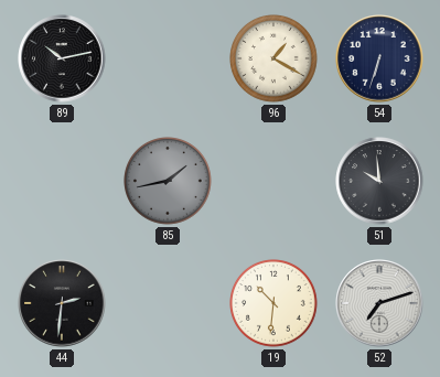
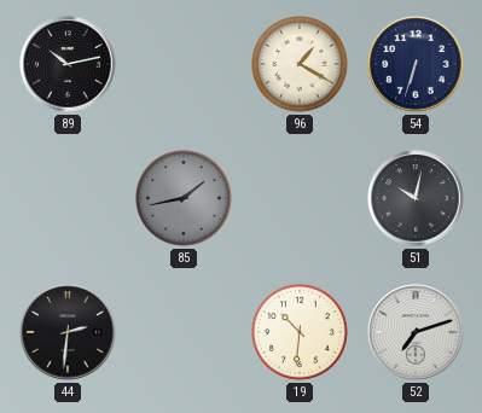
51: 9:59 -> 10:02 (416, 198)
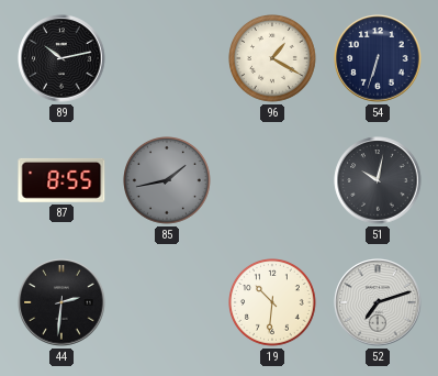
87: none -> 8:55 (61, 180)
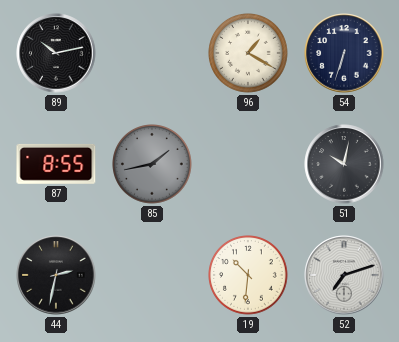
44: 2:31 -> 2:32 (56, 275)
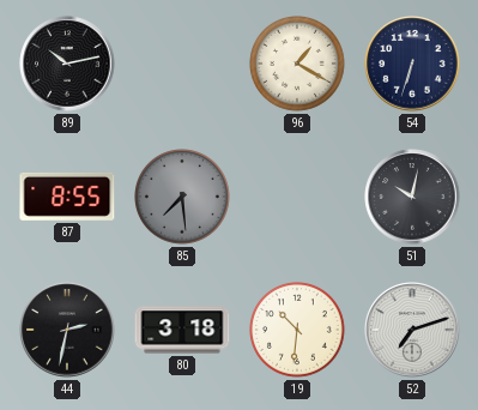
85: 1:43 -> 7:29 (183, 198)
80: none -> 3:18 (182, 330)
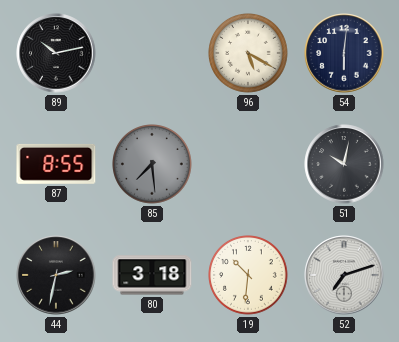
96: 1:20 -> 5:20 (249, 54)
54: 6:33 -> 6:01 (344, 53)
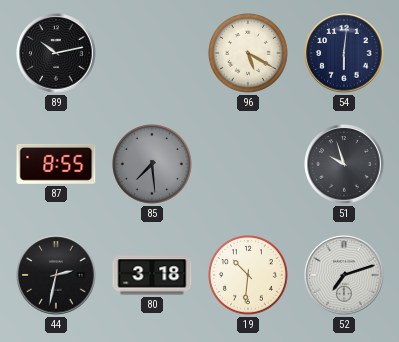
51: 10:02 -> 9:57 (344, 164)
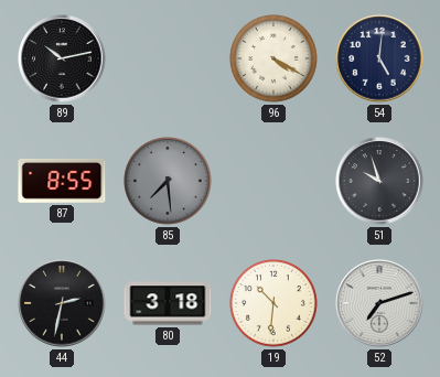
96: 5:20 -> 4:20 (275, 60)
54: 6:01 -> 5:01 (379, 58)
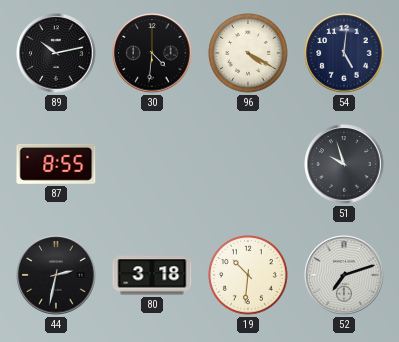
30: none -> 4:31 (152, 53)
85: 7:29 -> none (169, 182)
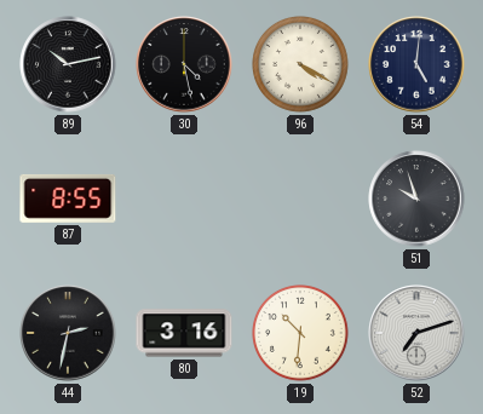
30: 4:31 -> 4:28 (184, 64)
80: 3:18 -> 3:16 (184, 333)
